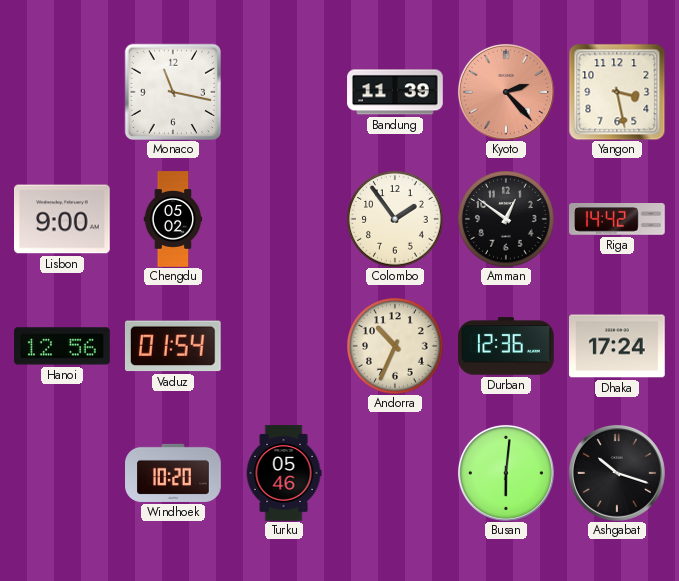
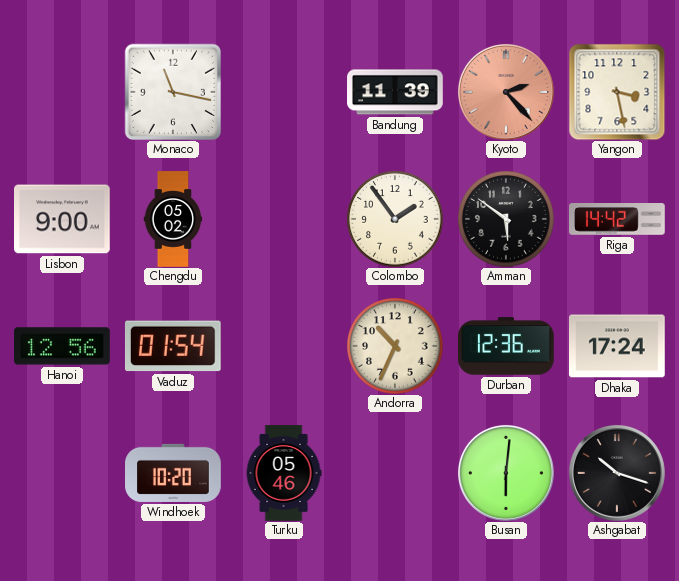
Amman: 12:51 -> 5:51 (506, 219)
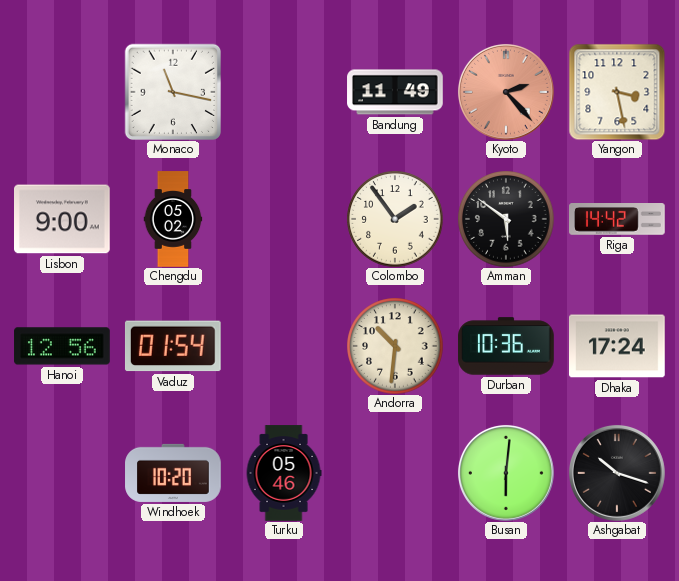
Bandung: 11:39 -> 11:49 (395, 92)
Andorra: 10:34 -> 10:31 (395, 346)
Durban: 12:36 -> 10:36 (506, 346)
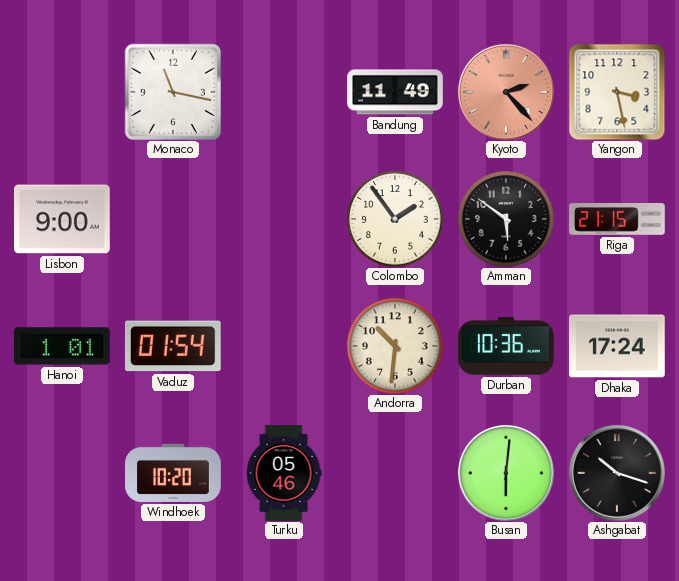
Chengdu: 05:02 -> none (173, 219)
Riga: 14:42 -> 21:15 (617, 220)
Hanoi: 12:56 -> 1:01 (62, 346)
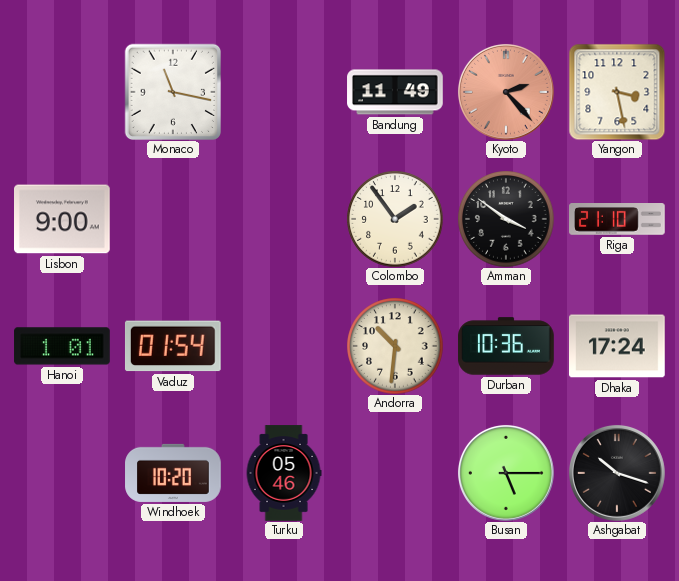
Amman: 5:51 -> 3:51 (506, 219)
Riga: 21:15 -> 21:10 (617, 220)
Busan: 6:01 -> 5:15 (506, 473)
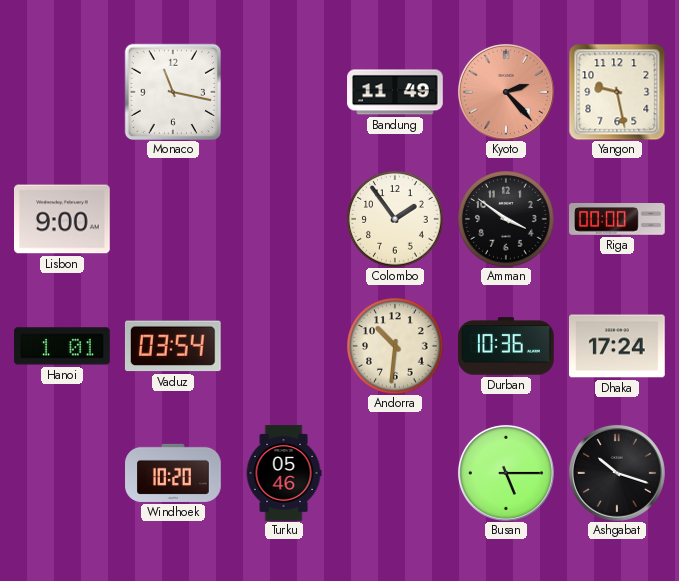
Yangon: 3:28 -> 9:28 (617, 92)
Riga: 21:10 -> 00:00 (617, 220)
Vaduz: 01:54 -> 03:54 (173, 346)
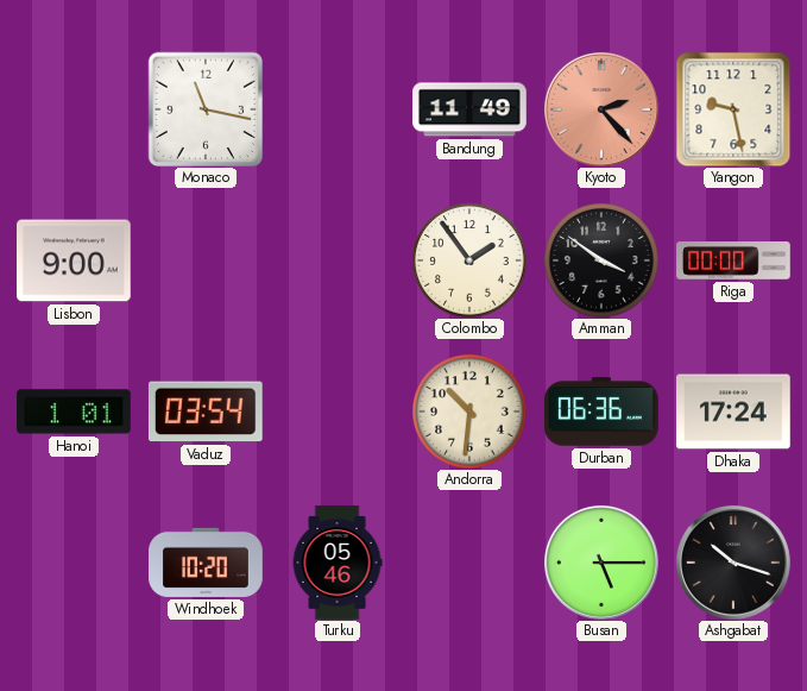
Durban: 10:36 -> 06:36 (601, 412)
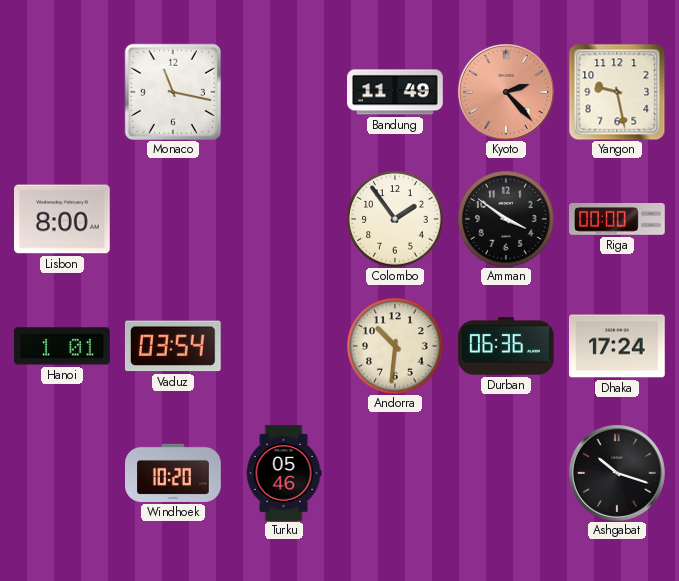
Lisbon: 9:00 -> 8:00 (63, 219)
Busan: 5:15 -> none (601, 563)
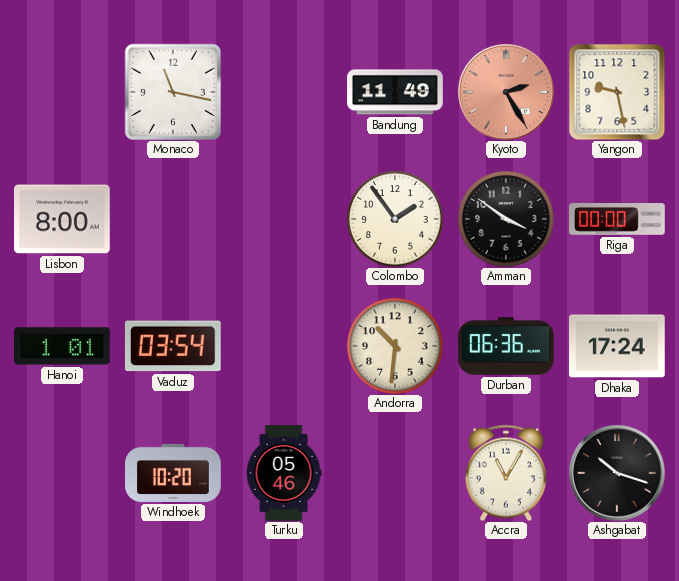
Kyoto: 2:23 -> 2:25 (506, 92)
Accra: none -> 11:05 (506, 473)
